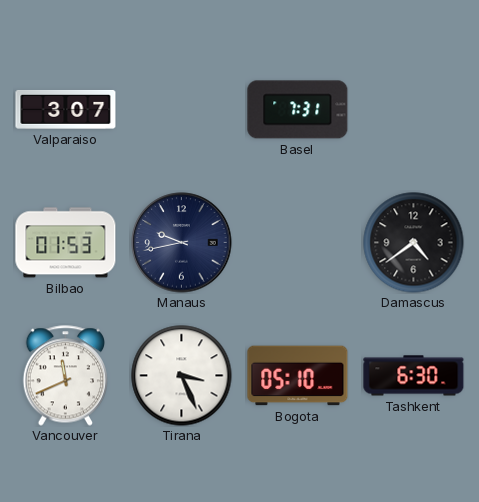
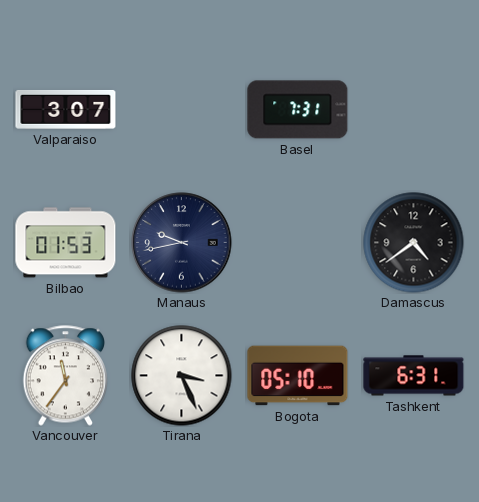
Vancouver: 11:41 -> 11:36 (65, 376)
Tashkent: 6:30 -> 6:31 (414, 376)
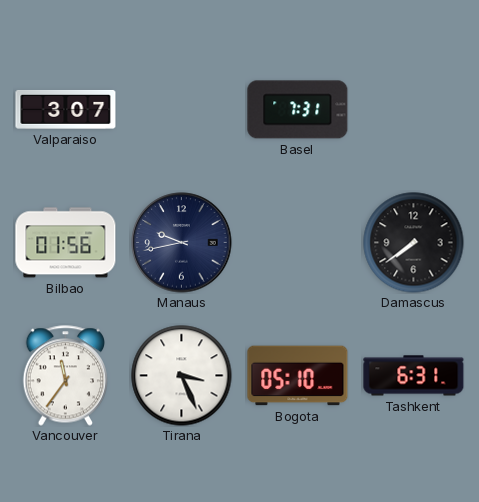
Bilbao: 01:53 -> 01:56 (66, 243)
Damascus: 4:39 -> 7:39 (414, 243)
